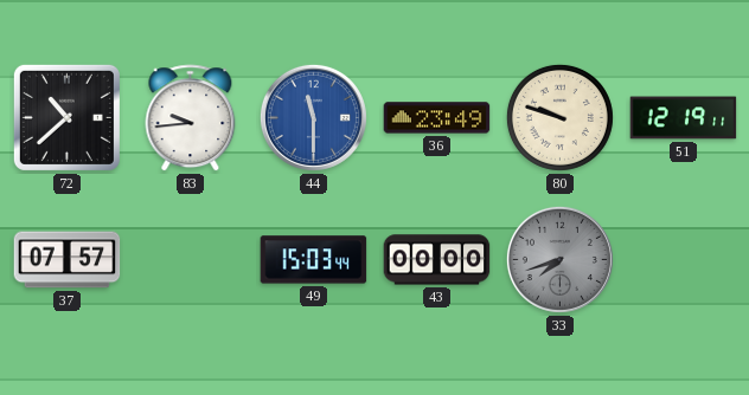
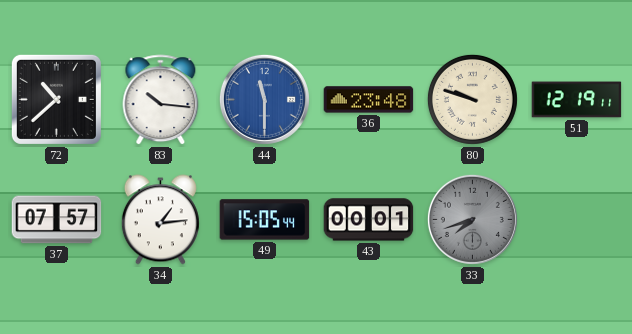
83: 9:44 -> 10:16 (161, 100)
36: 23:49 -> 23:48 (369, 100)
34: none -> 1:14 (160, 220)
49: 15:03 -> 15:05 (265, 220)
43: 00:00 -> 00:01 (369, 220)
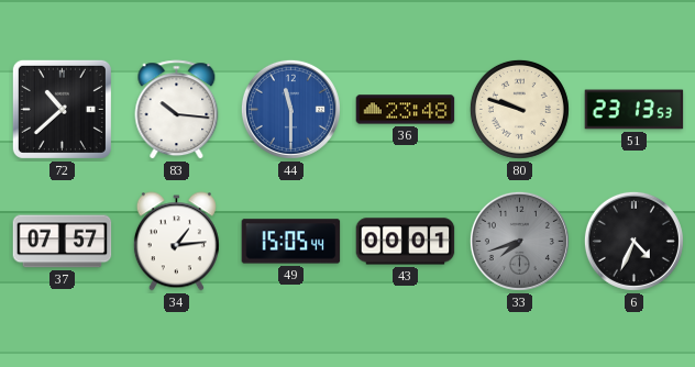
51: 12:19 -> 23:13 (635, 110)
6: none -> 4:34 (633, 241)
